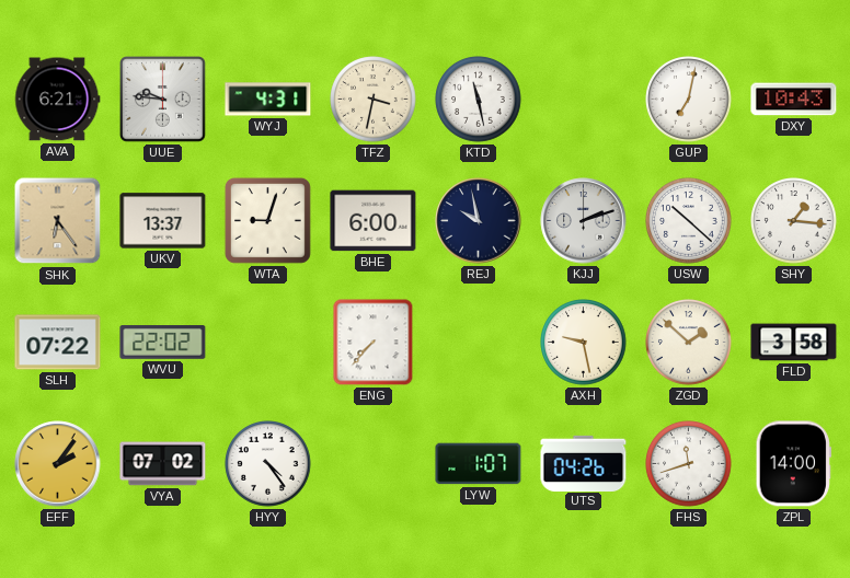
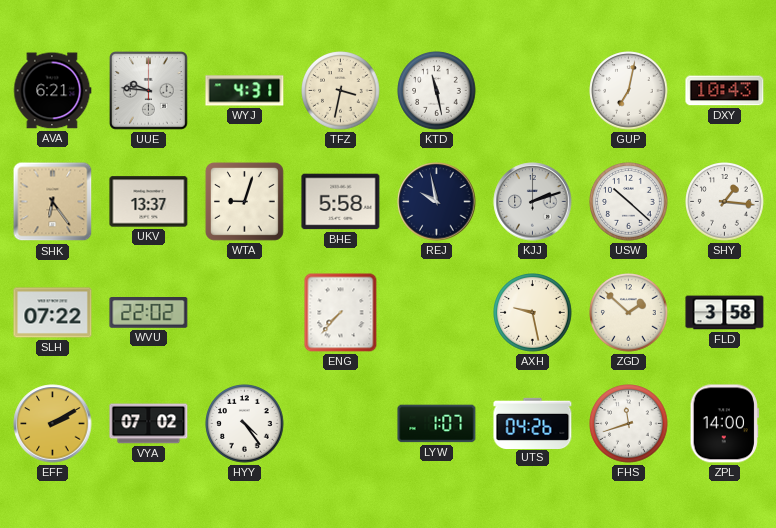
BHE: 6:00 -> 5:58 (341, 202)
EFF: 2:06 -> 2:10 (53, 424)
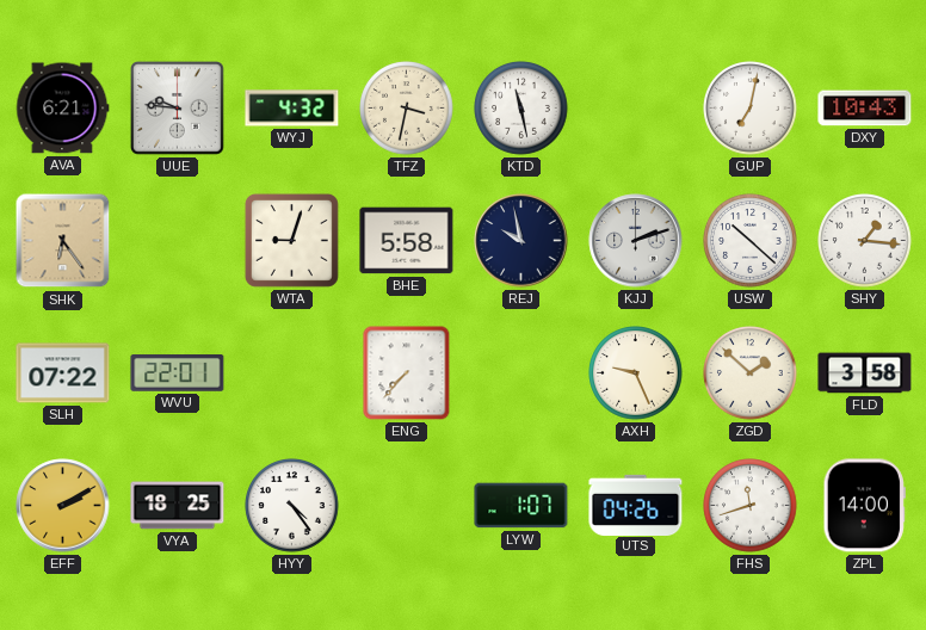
WYJ: 4:31 -> 4:32 (292, 109)
UKV: 13:37 -> none (149, 202)
WVU: 22:02 -> 22:01 (178, 373)
AXH: 9:28 -> 9:26 (636, 373)
VYA: 07:02 -> 18:25 (178, 506)
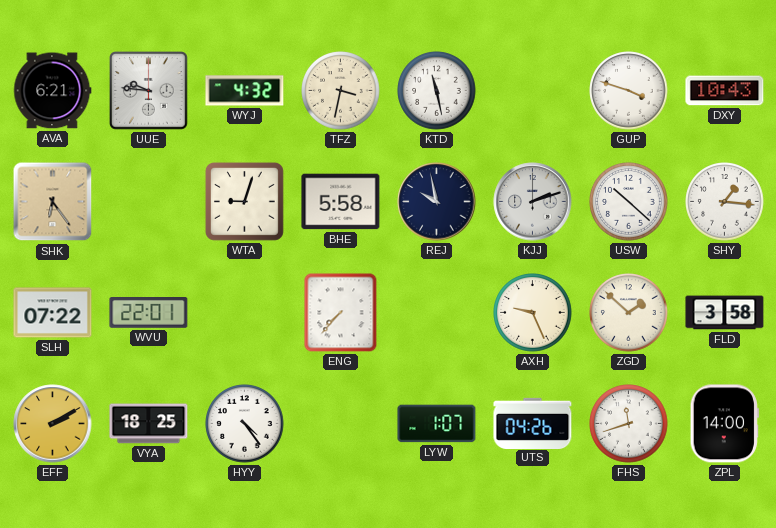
GUP: 7:02 -> 3:48 (629, 91)
